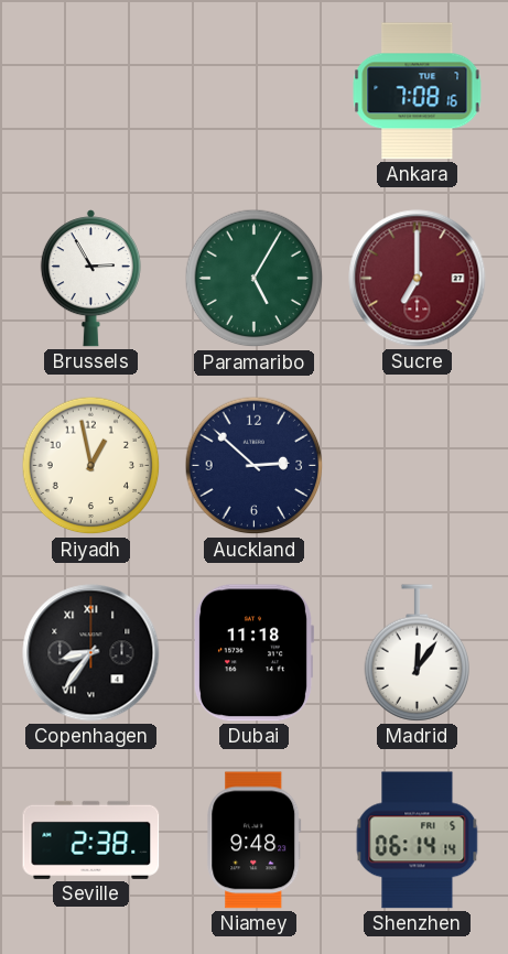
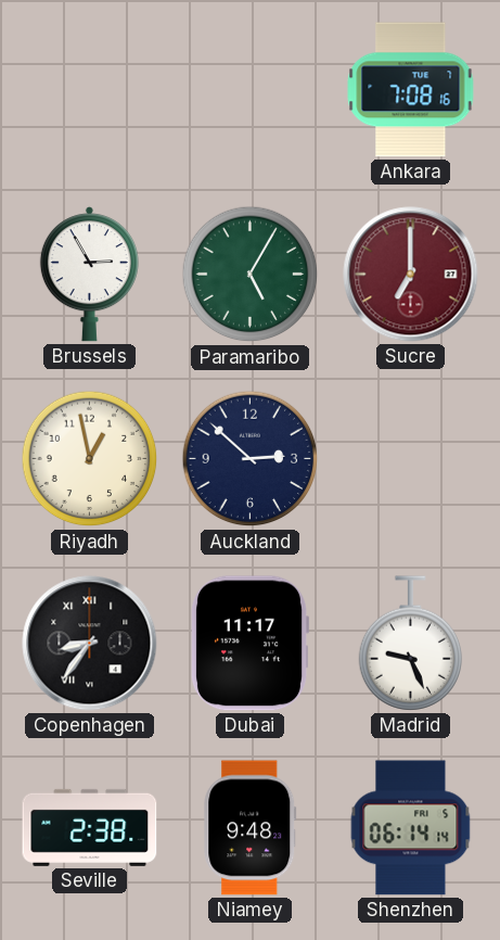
Dubai: 11:18 -> 11:17 (248, 644)
Madrid: 12:06 -> 9:26 (410, 644)
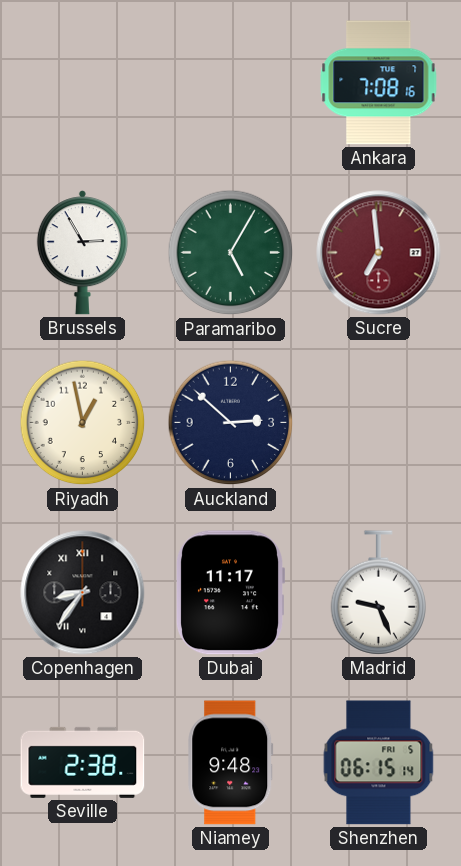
Sucre: 7:00 -> 6:59 (379, 253)
Shenzhen: 06:14 -> 06:15 (379, 763)
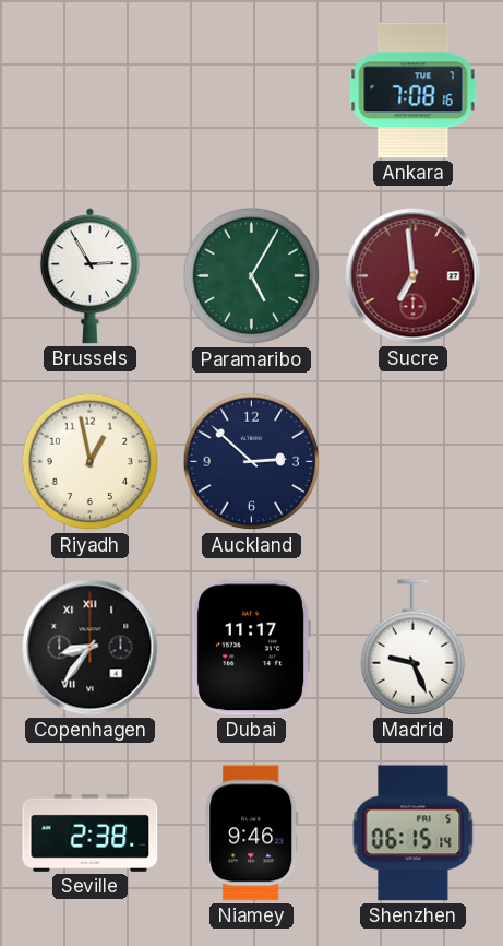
Niamey: 9:48 -> 9:46 (252, 833)
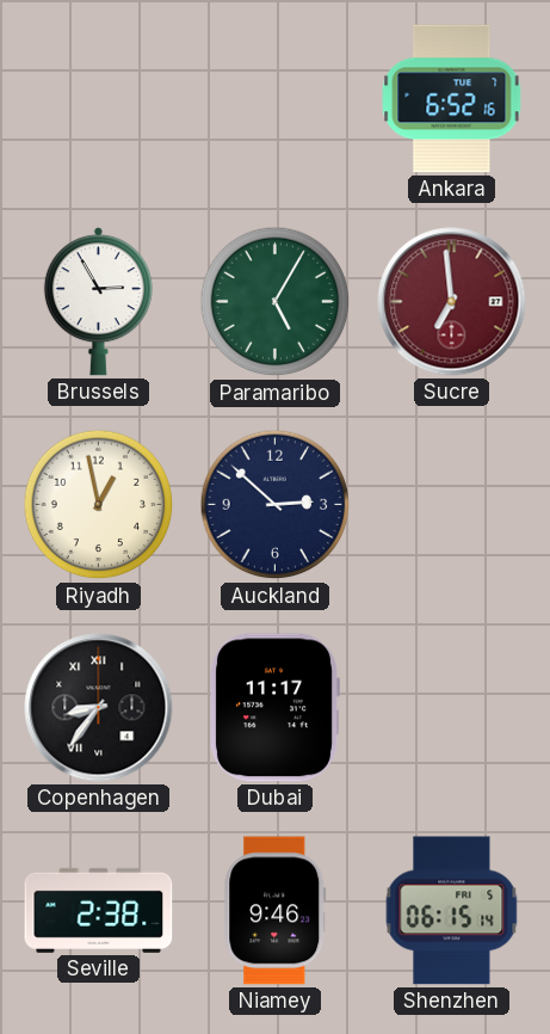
Ankara: 7:08 -> 6:52 (452, 99)
Madrid: 9:26 -> none (412, 648)
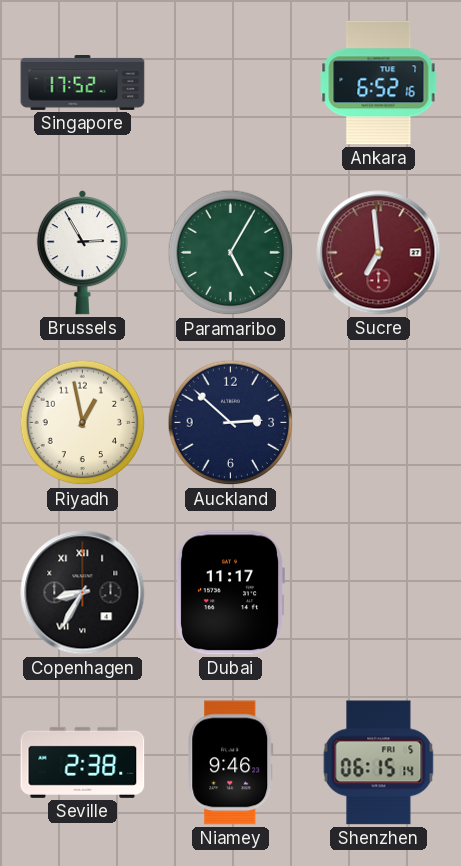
Singapore: none -> 17:52 (83, 83)
Copenhagen: 8:36 -> 8:35 (83, 593)
